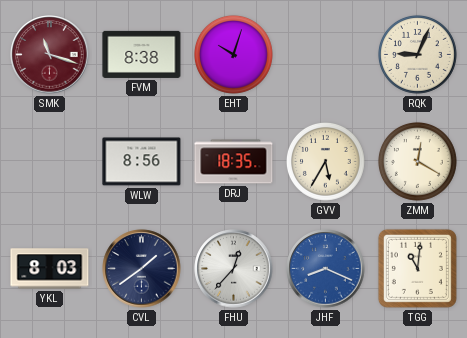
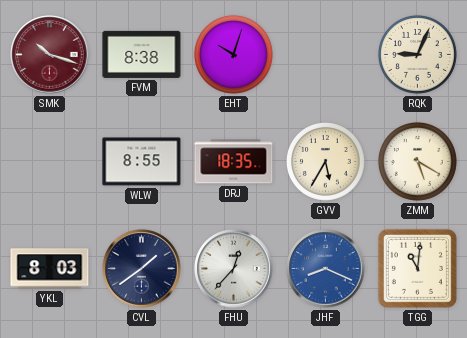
SMK: 11:18 -> 10:18 (50, 55)
WLW: 8:56 -> 8:55 (142, 162)
ZMM: 12:20 -> 5:20 (417, 161)
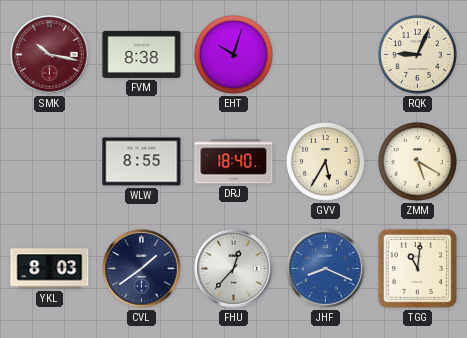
SMK: 10:18 -> 10:17 (50, 55)
DRJ: 18:35 -> 18:40 (234, 162)
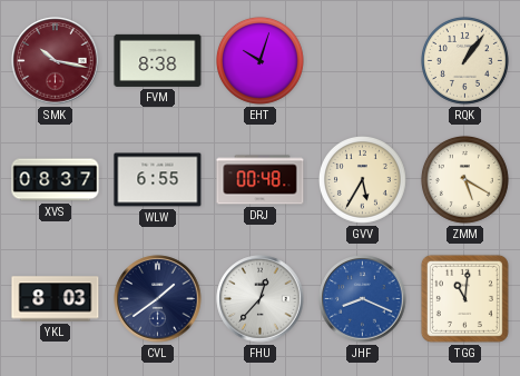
RQK: 9:04 -> 1:06 (464, 60)
XVS: none -> 08:37 (56, 180)
WLW: 8:55 -> 6:55 (158, 180)
DRJ: 18:40 -> 00:48 (261, 180)
